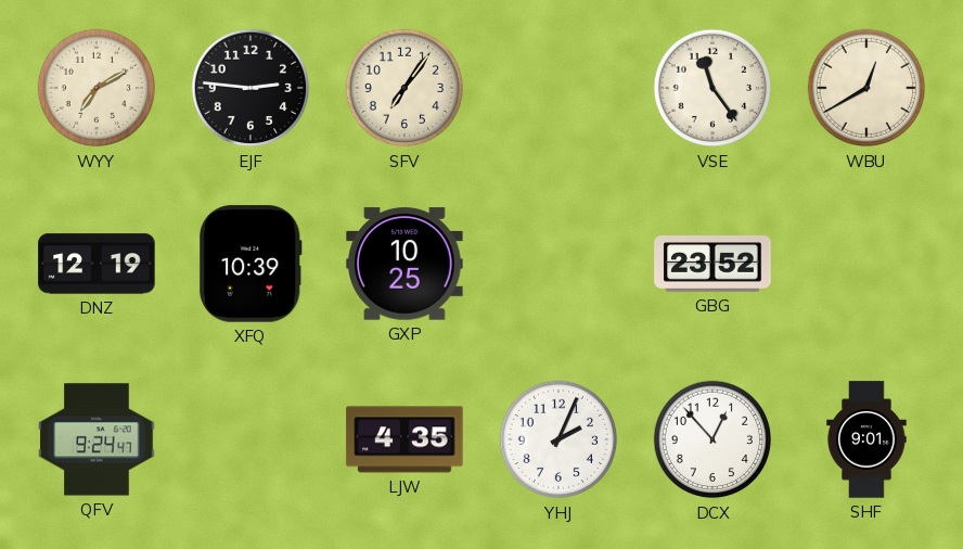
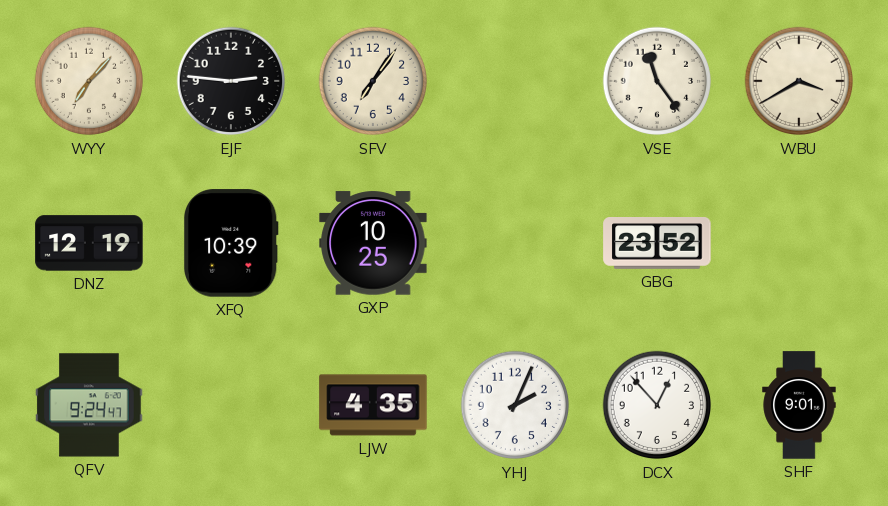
WYY: 7:10 -> 7:07 (89, 81)
WBU: 12:40 -> 3:40 (799, 81)
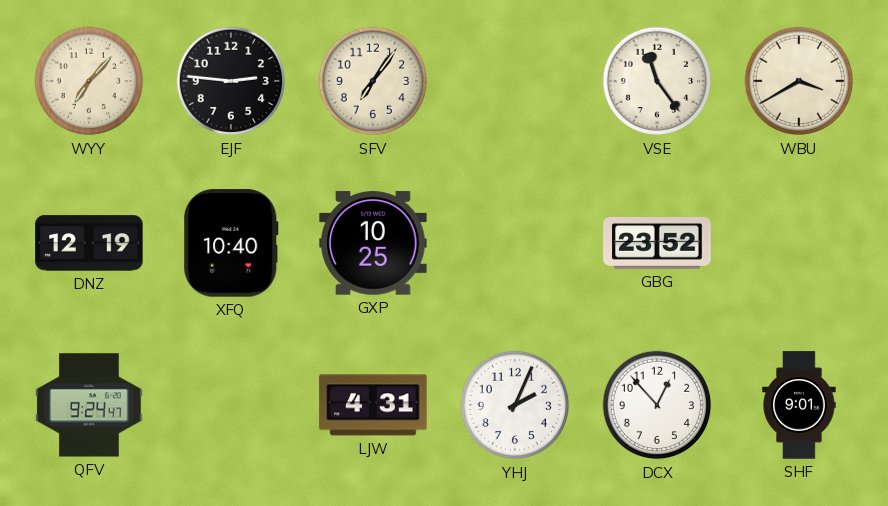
XFQ: 10:39 -> 10:40 (231, 243)
LJW: 4:35 -> 4:31 (373, 405)
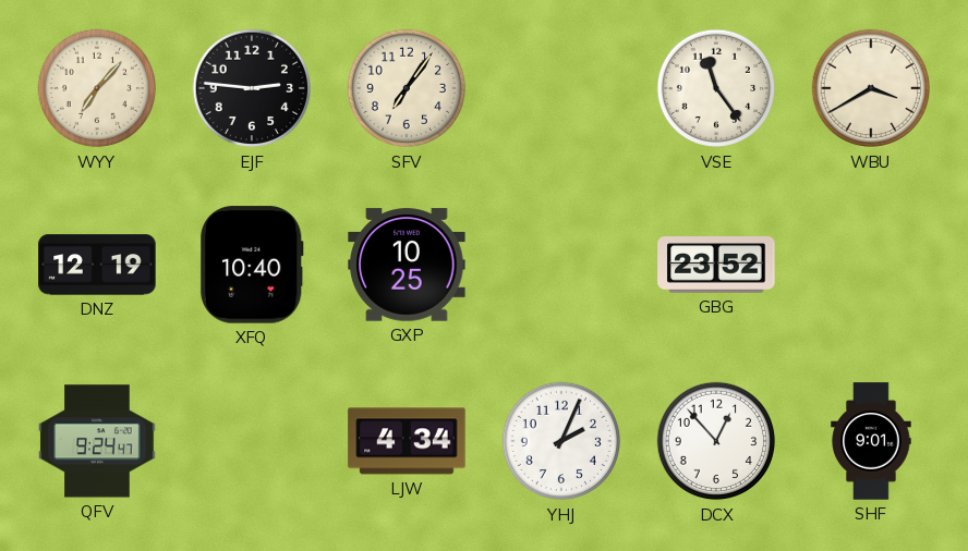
LJW: 4:31 -> 4:34 (407, 441)
